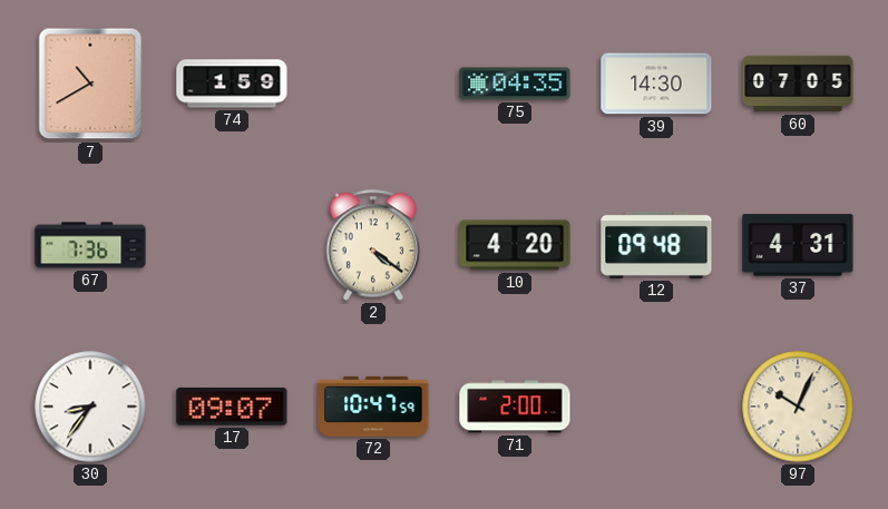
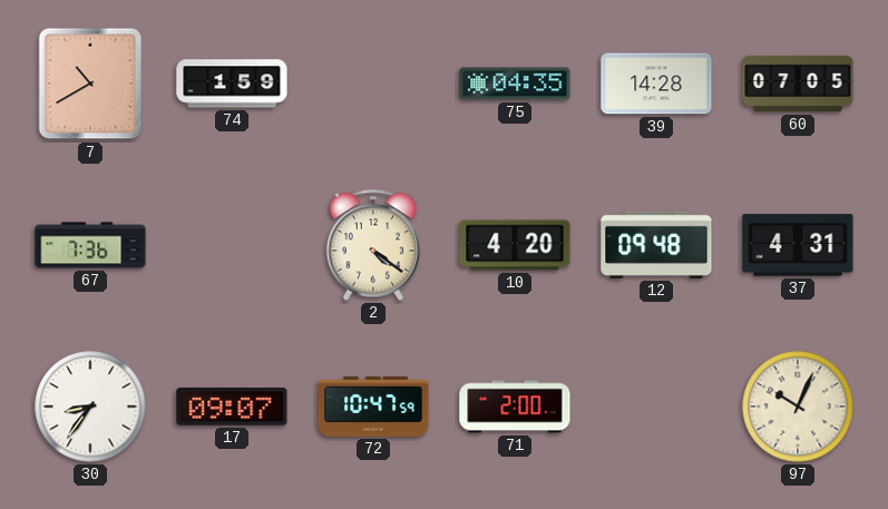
39: 14:30 -> 14:28 (656, 84)
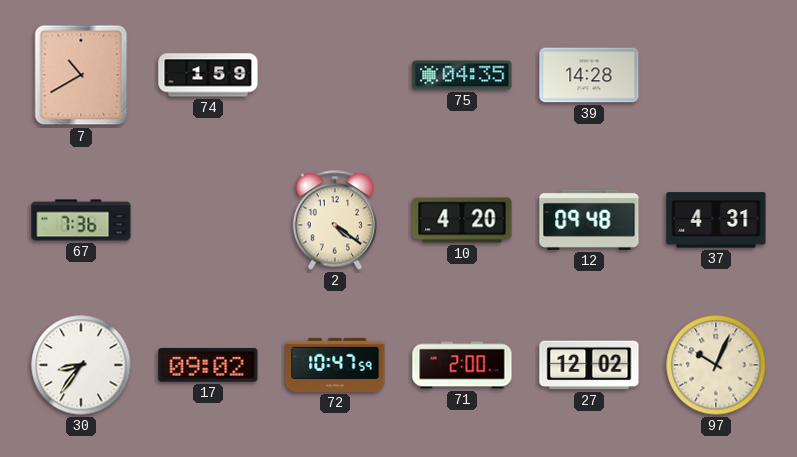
60: 07:05 -> none (798, 84)
17: 09:07 -> 09:02 (208, 365)
27: none -> 12:02 (589, 365)
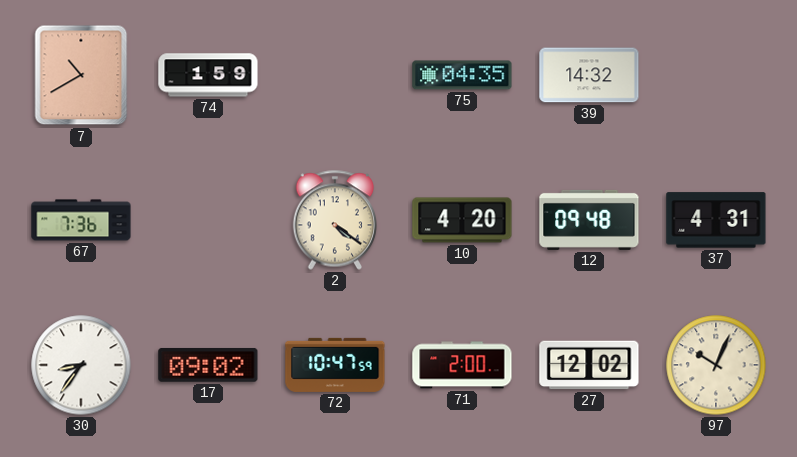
39: 14:28 -> 14:32 (589, 75)
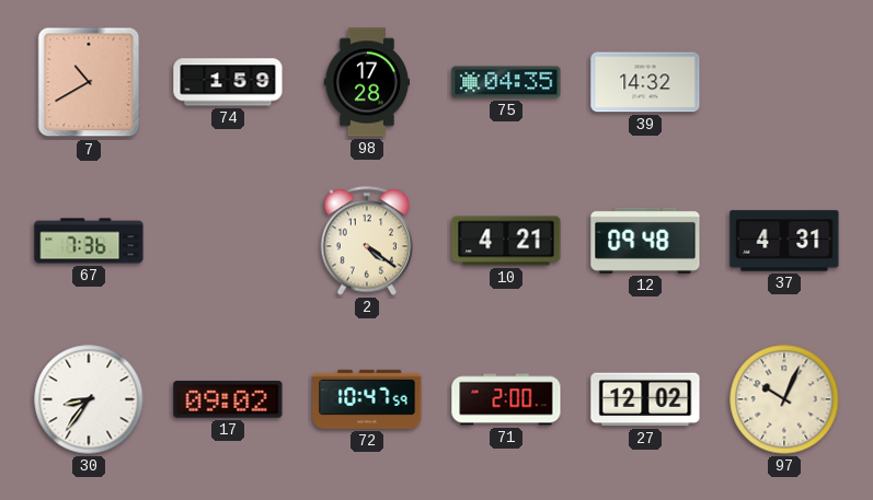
98: none -> 17:28 (367, 82)
10: 4:20 -> 4:21 (506, 241)
